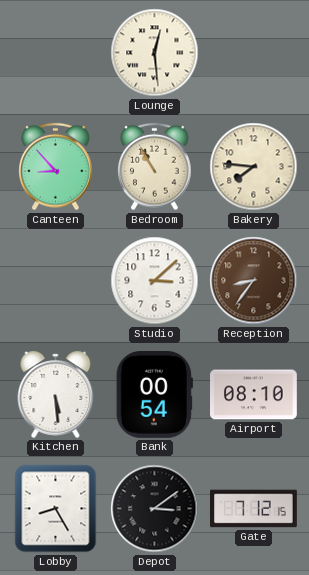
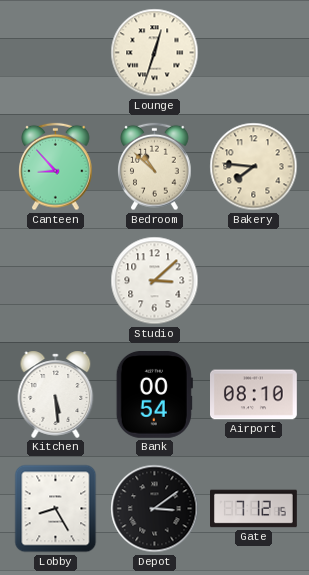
Lounge: 12:29 -> 12:33 (155, 53)
Bedroom: 10:55 -> 10:52 (155, 167)
Reception: 8:36 -> none (254, 281)
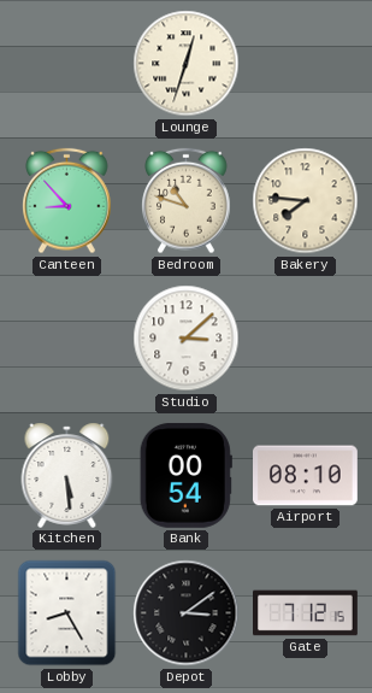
Bedroom: 10:52 -> 10:48 (187, 201)
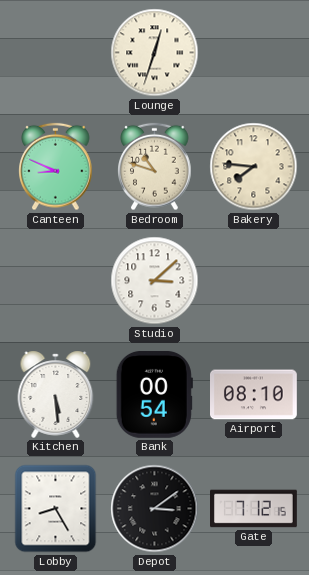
Canteen: 8:53 -> 8:49 (56, 167)
